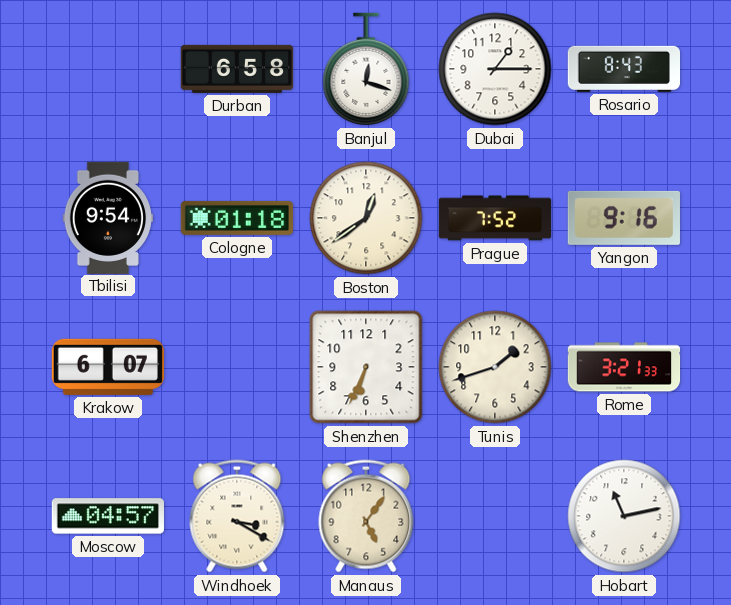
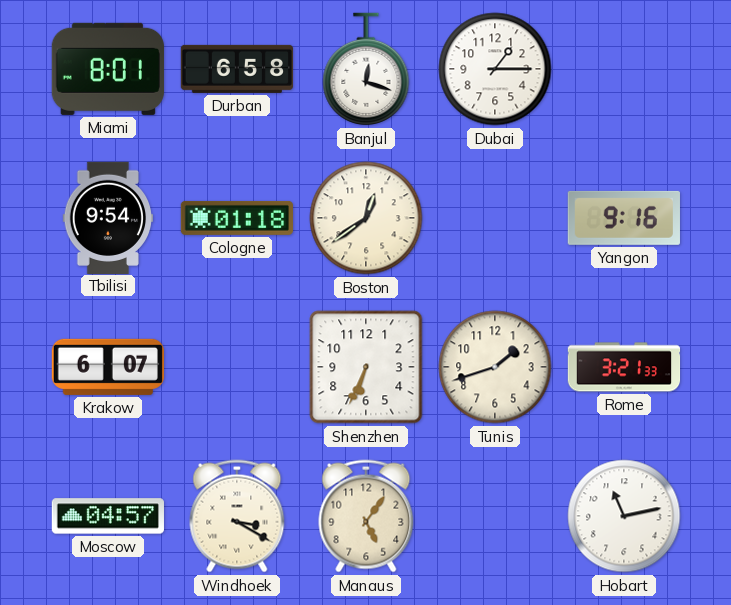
Miami: none -> 8:01 (108, 69)
Rosario: 8:43 -> none (623, 69)
Prague: 7:52 -> none (495, 218)
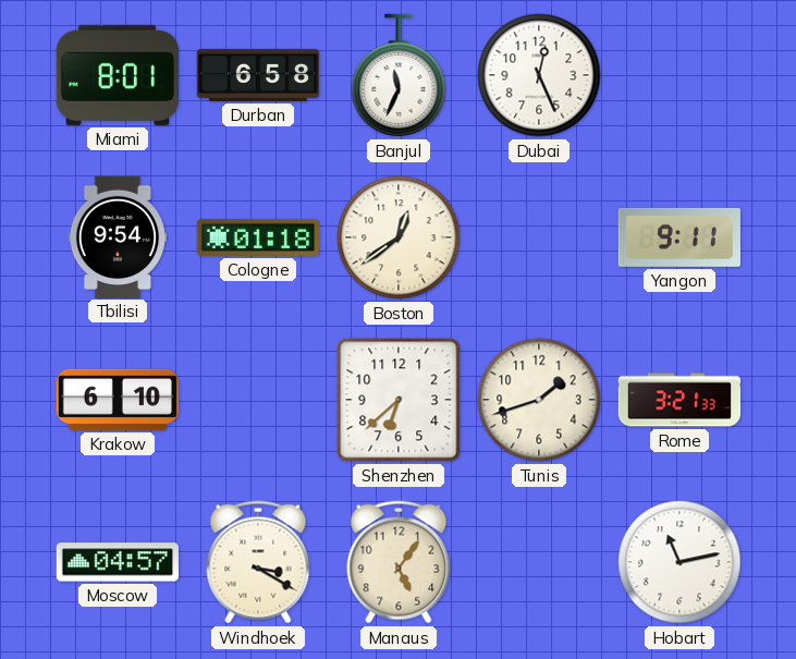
Banjul: 12:18 -> 11:34 (399, 75)
Dubai: 1:15 -> 12:26 (539, 75)
Yangon: 9:16 -> 9:11 (679, 237)
Krakow: 6:07 -> 6:10 (118, 400)
Shenzhen: 6:34 -> 6:38 (399, 400)
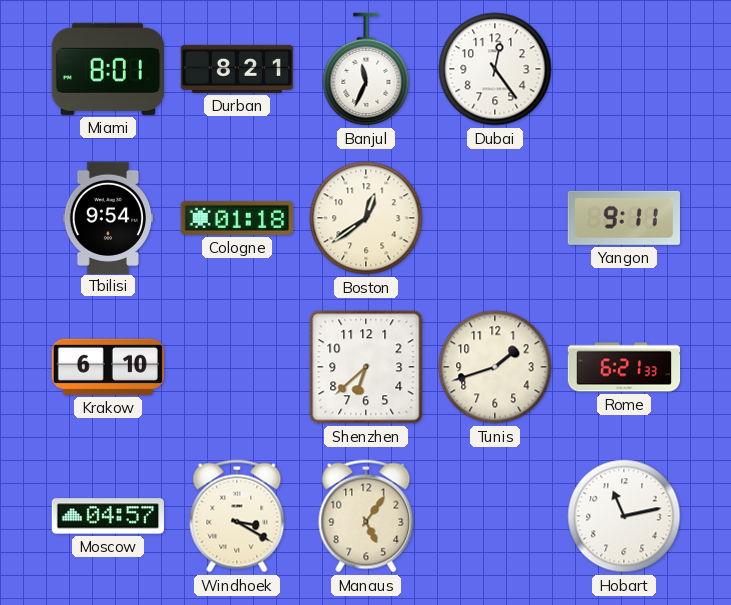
Durban: 6:58 -> 8:21 (236, 69)
Dubai: 12:26 -> 12:24 (495, 69)
Rome: 3:21 -> 6:21 (624, 367)
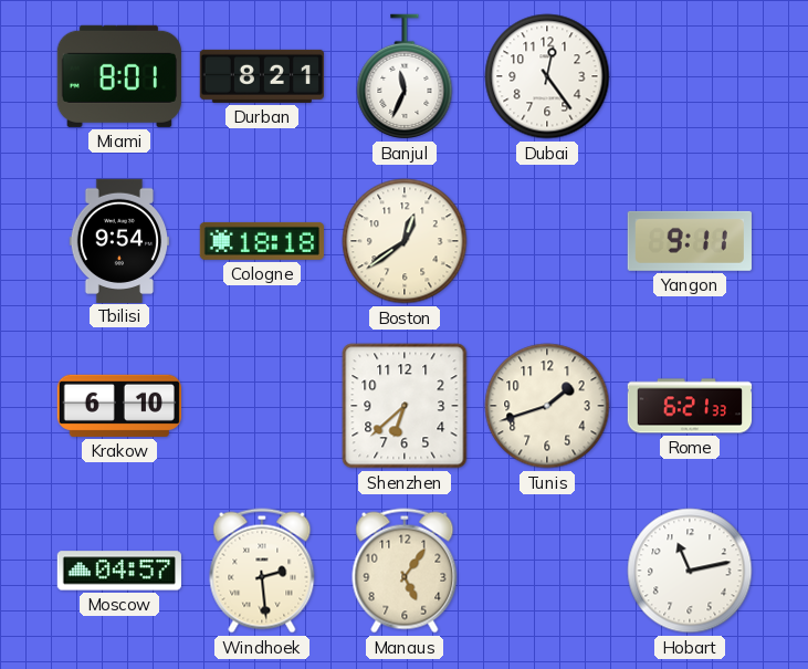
Cologne: 01:18 -> 18:18 (262, 241)
Windhoek: 3:20 -> 2:29 (262, 571)
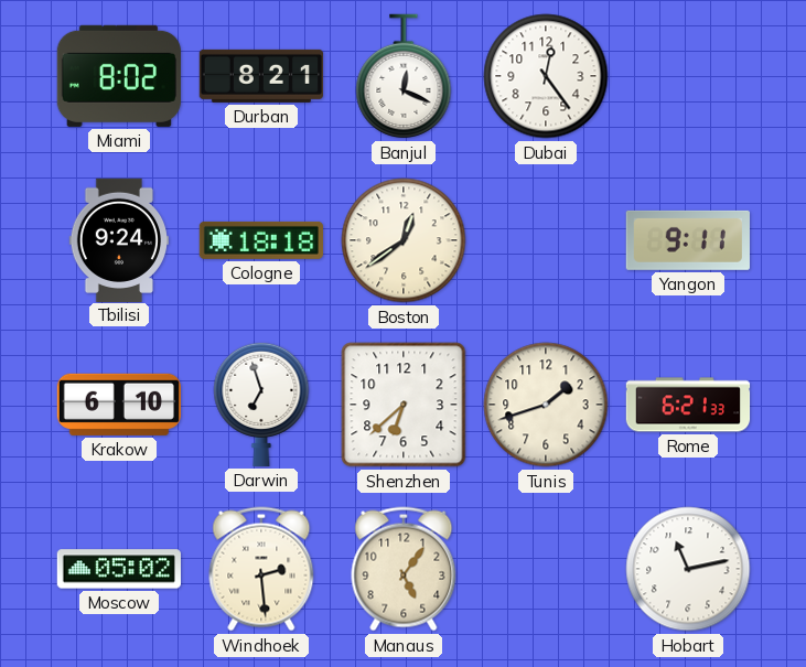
Miami: 8:01 -> 8:02 (119, 76)
Banjul: 11:34 -> 12:19 (404, 76)
Tbilisi: 9:54 -> 9:24 (118, 239)
Darwin: none -> 6:57 (261, 404)
Moscow: 04:57 -> 05:02 (119, 569)
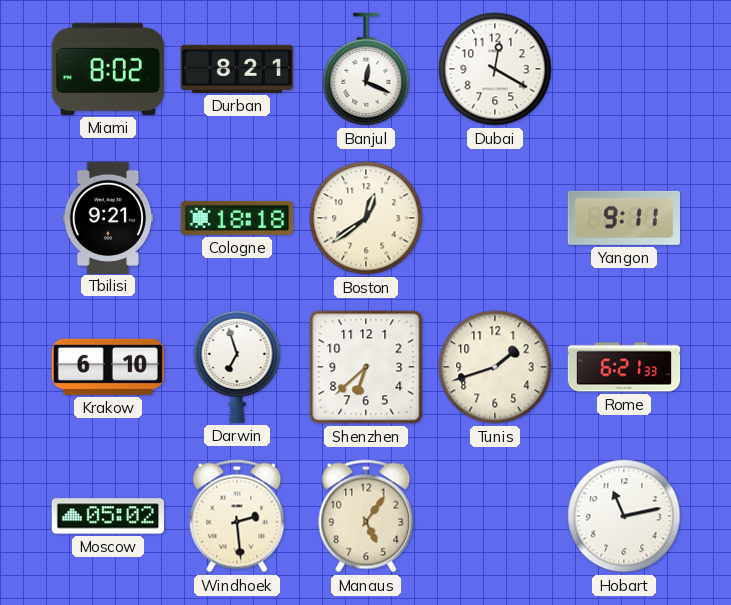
Dubai: 12:24 -> 12:20 (495, 69)
Tbilisi: 9:24 -> 9:21 (107, 217)
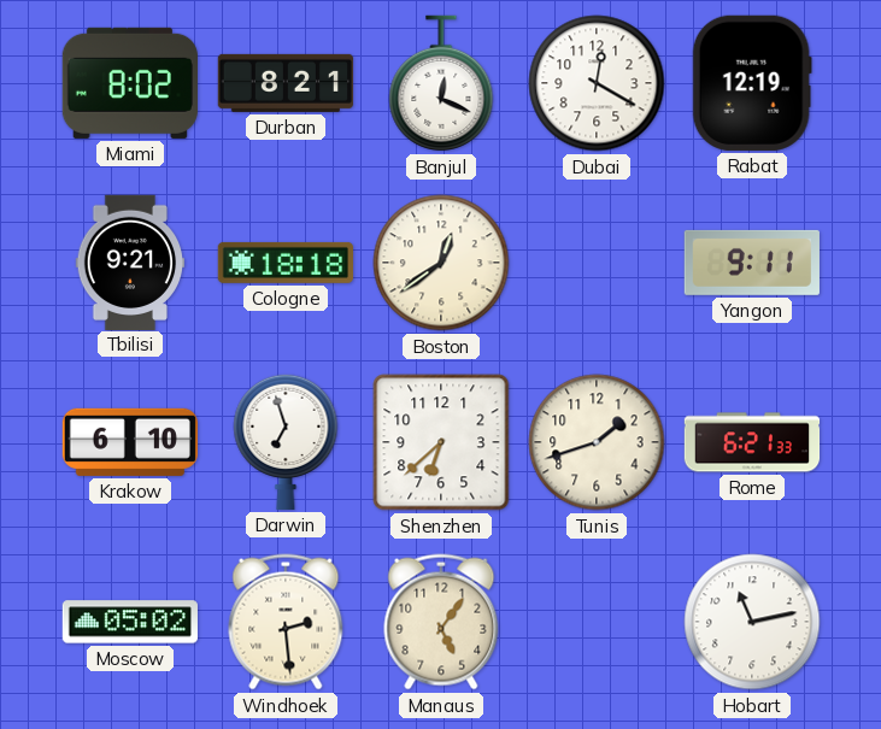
Rabat: none -> 12:19 (752, 83)
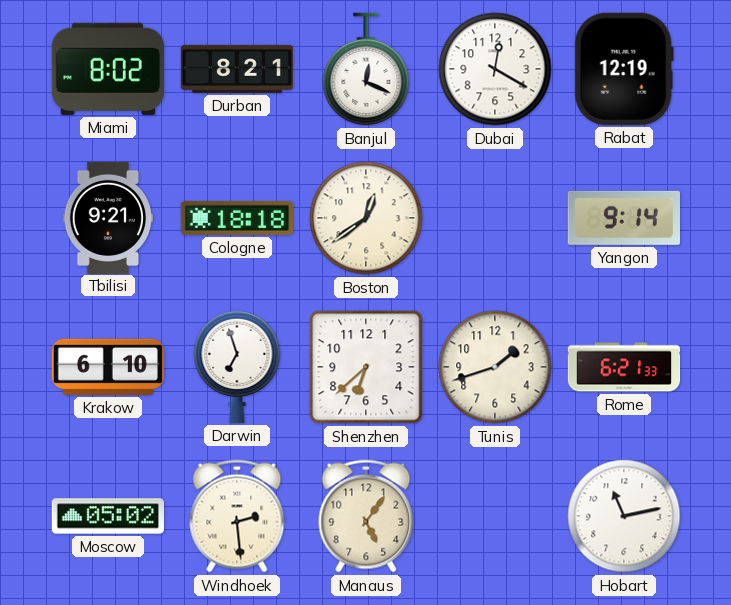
Yangon: 9:11 -> 9:14 (624, 218)
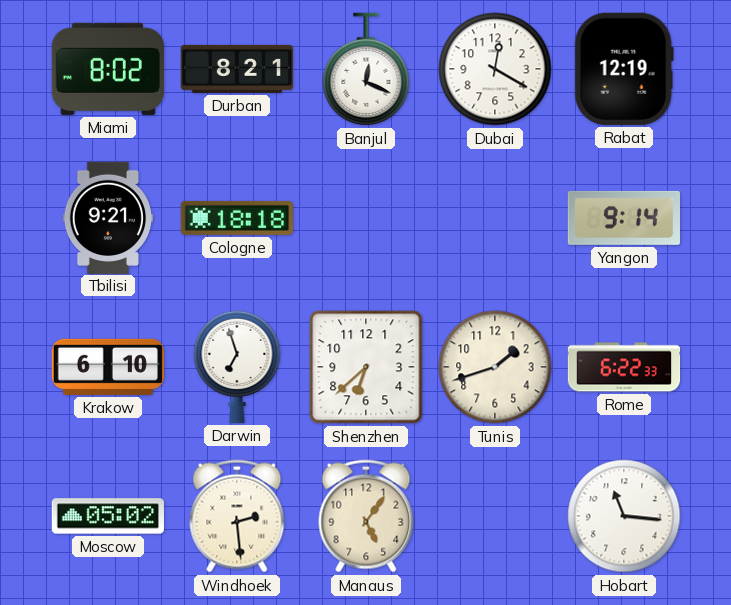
Boston: 12:39 -> none (366, 218)
Rome: 6:21 -> 6:22 (624, 367)
Hobart: 11:13 -> 11:16 (624, 516)
